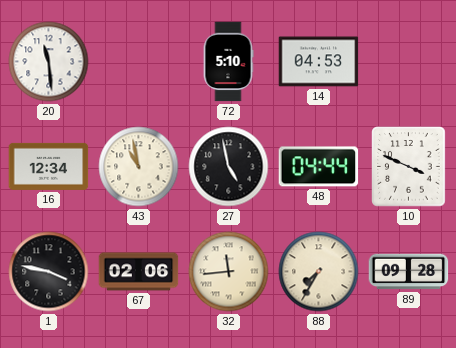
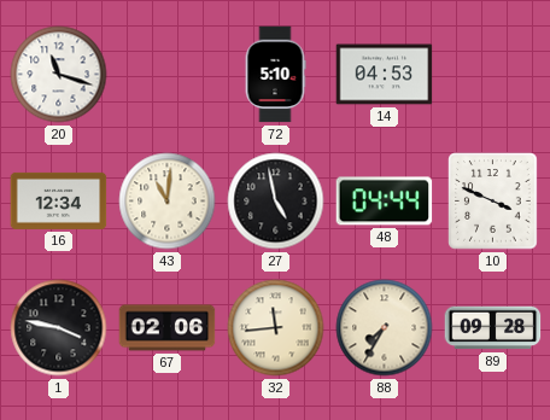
20: 11:29 -> 11:18 (59, 75)
43: 10:58 -> 11:01 (168, 202)
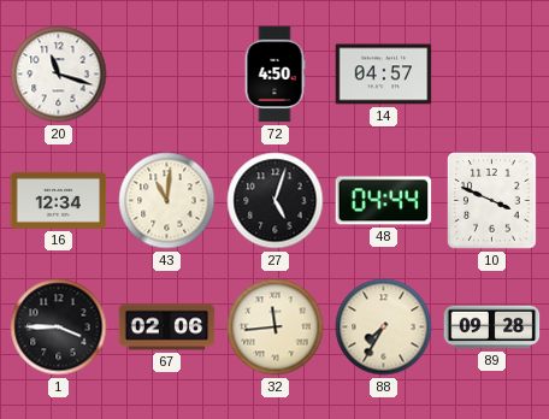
72: 5:10 -> 4:50 (274, 75)
14: 04:53 -> 04:57 (384, 75)
27: 4:58 -> 5:03 (276, 201)
1: 3:47 -> 3:45 (59, 327)
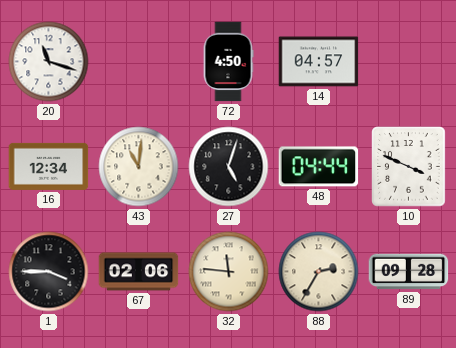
32: 11:44 -> 11:46 (229, 272)
88: 7:35 -> 2:35 (319, 272)
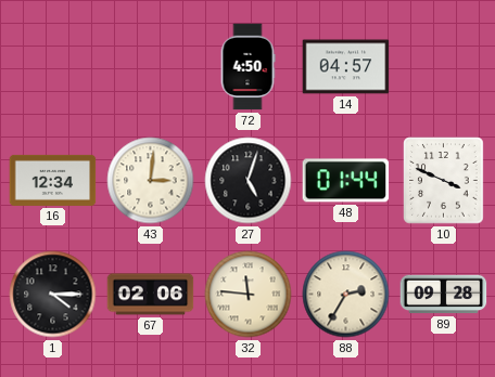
20: 11:18 -> none (49, 62)
43: 11:01 -> 3:01 (151, 181)
48: 04:44 -> 01:44 (346, 181)
1: 3:45 -> 4:15 (53, 295)
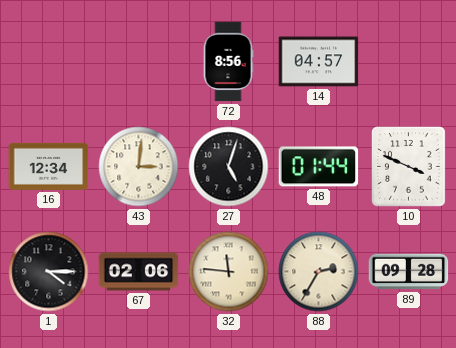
72: 4:50 -> 8:56 (228, 62)
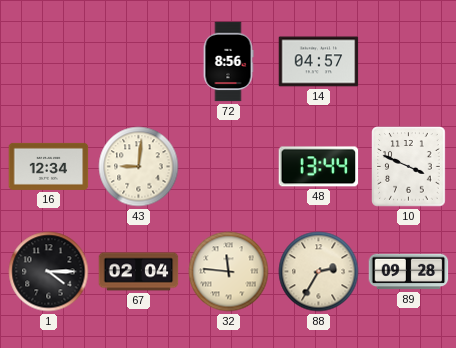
43: 3:01 -> 9:01 (139, 167)
27: 5:03 -> none (229, 167)
48: 01:44 -> 13:44 (319, 167)
67: 02:06 -> 02:04 (139, 272)
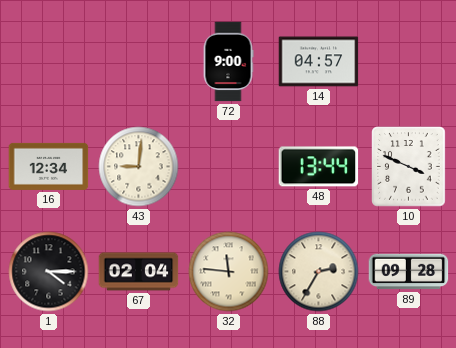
72: 8:56 -> 9:00 (228, 62)
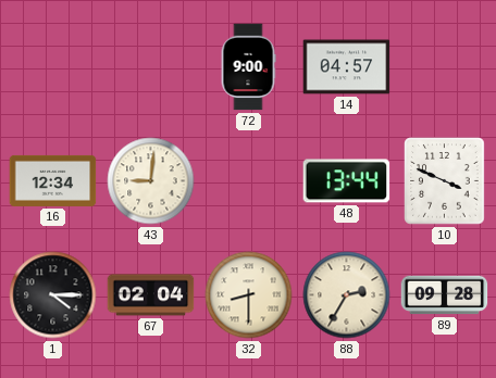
32: 11:46 -> 8:30 (249, 295)
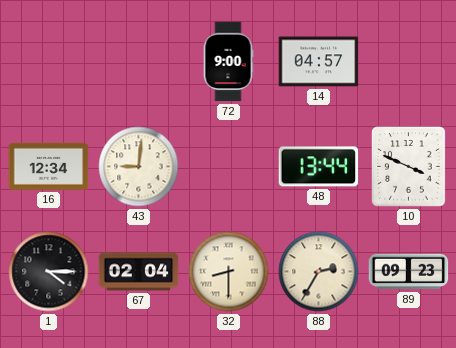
89: 09:28 -> 09:23 (409, 272)
